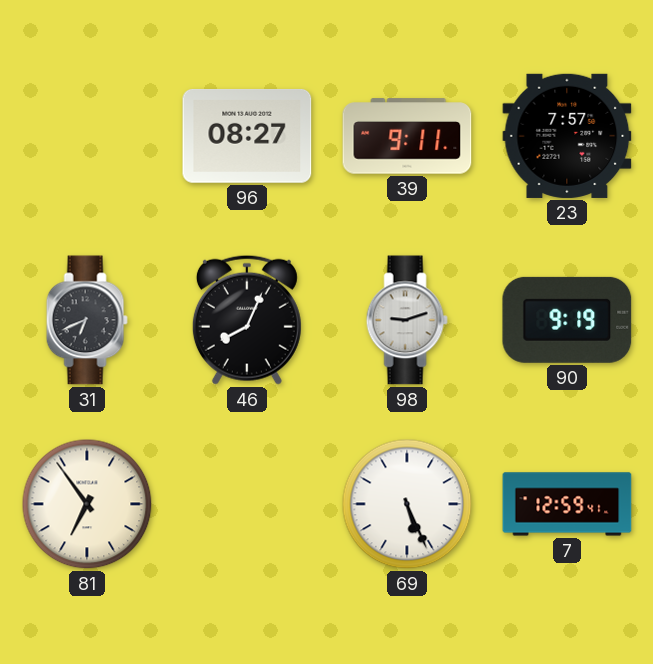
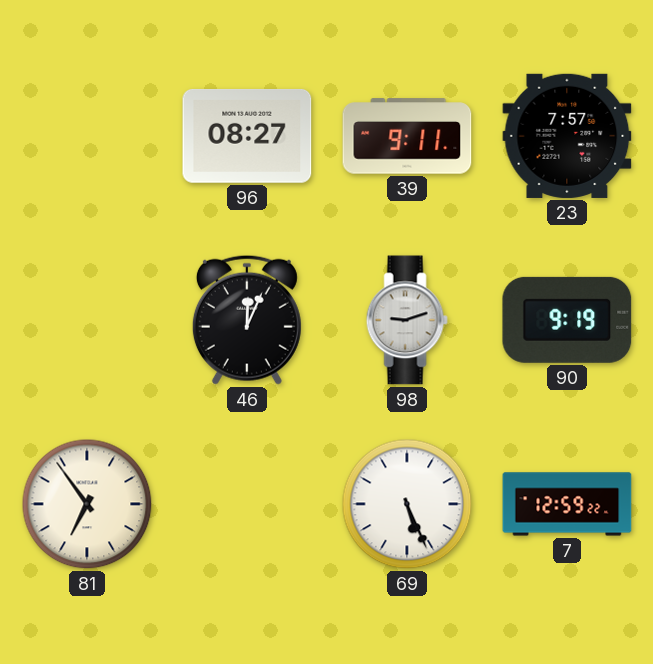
31: 6:41 -> none (87, 320)
46: 8:04 -> 12:04 (247, 320)
7: 12:59:41 -> 12:59:22 (567, 504)
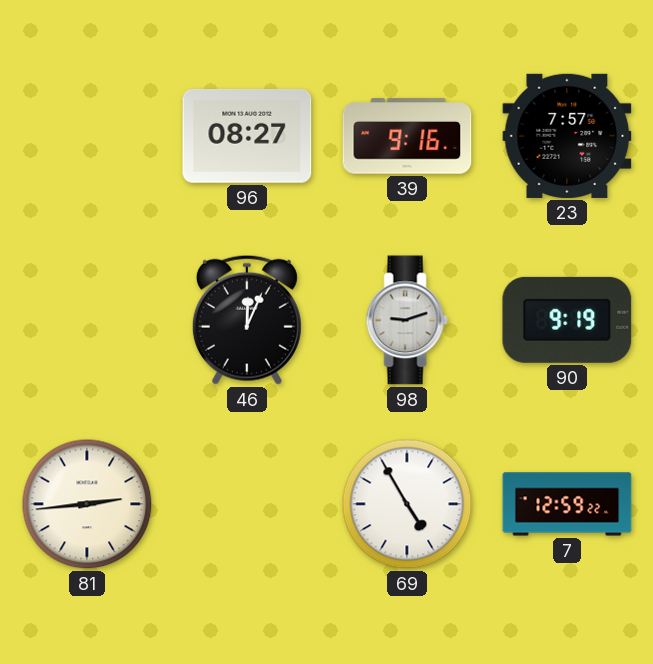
39: 9:11 -> 9:16 (407, 136)
81: 6:54 -> 2:44 (87, 504)
69: 5:26 -> 4:55 (407, 504)
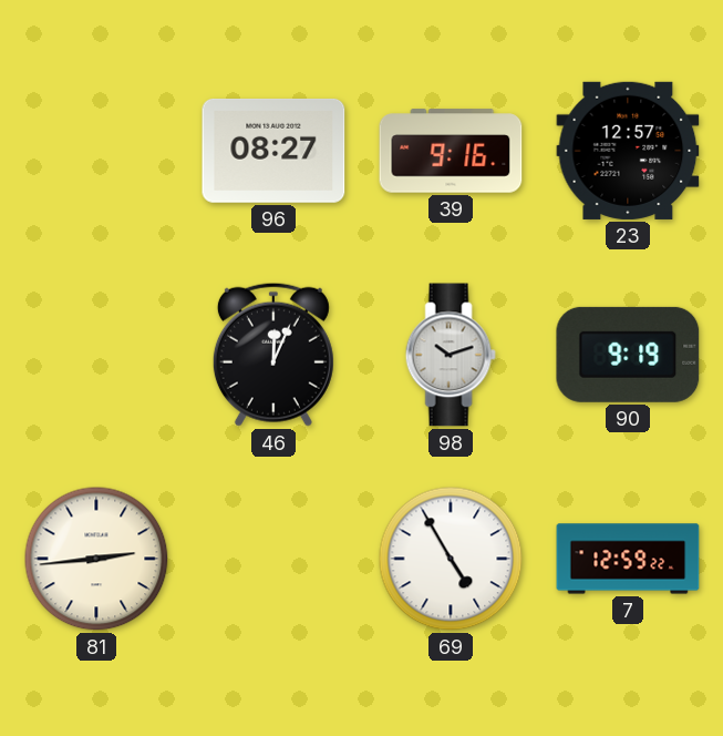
23: 7:57 -> 12:57 (628, 151)
98: 9:12 -> 10:12 (451, 355)
